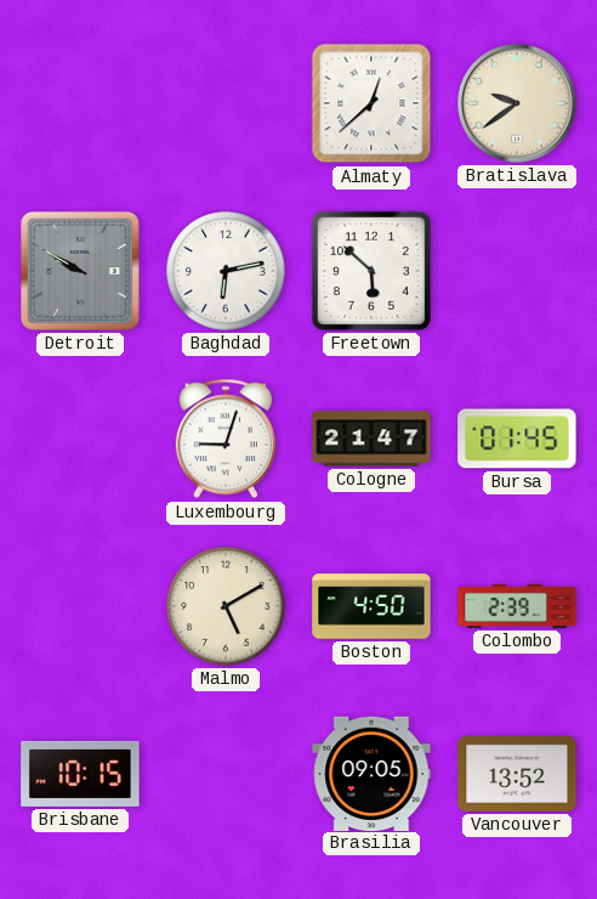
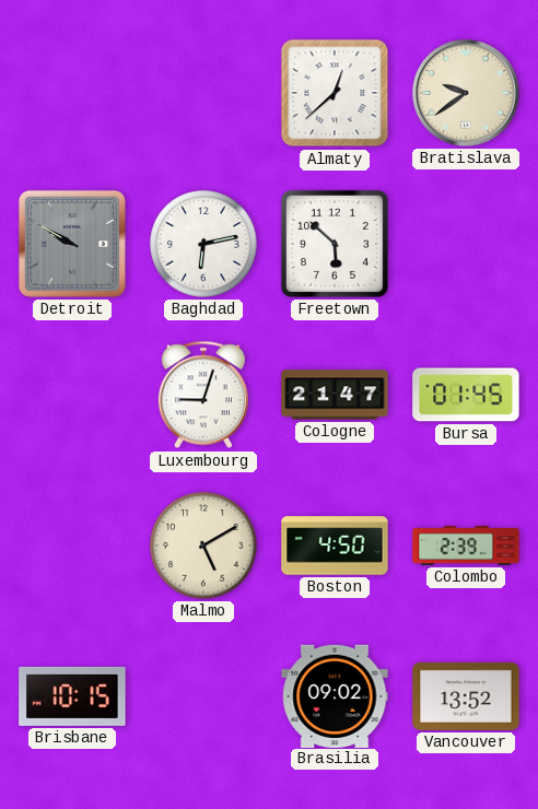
Brasilia: 09:05 -> 09:02 (335, 695)
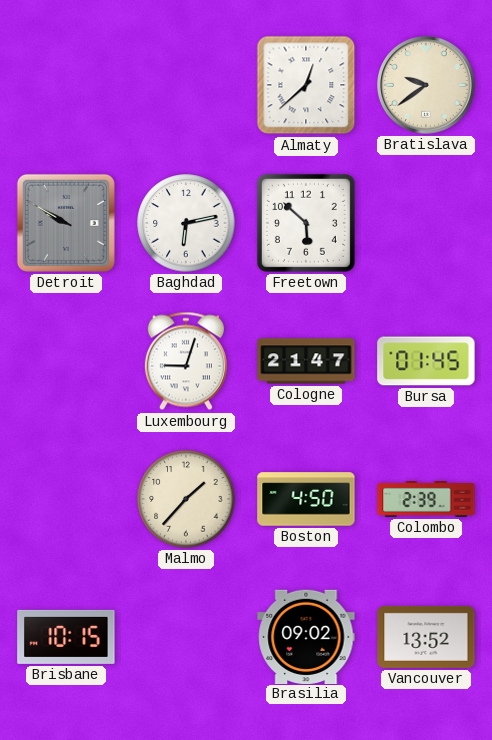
Malmo: 5:10 -> 1:37 (186, 499)
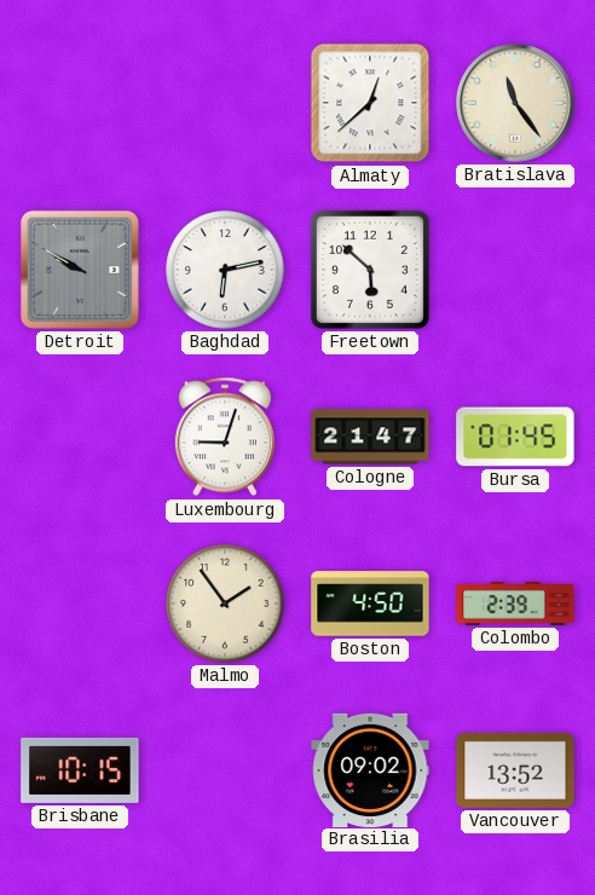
Bratislava: 9:39 -> 11:24 (515, 103)
Malmo: 1:37 -> 1:54 (225, 604)
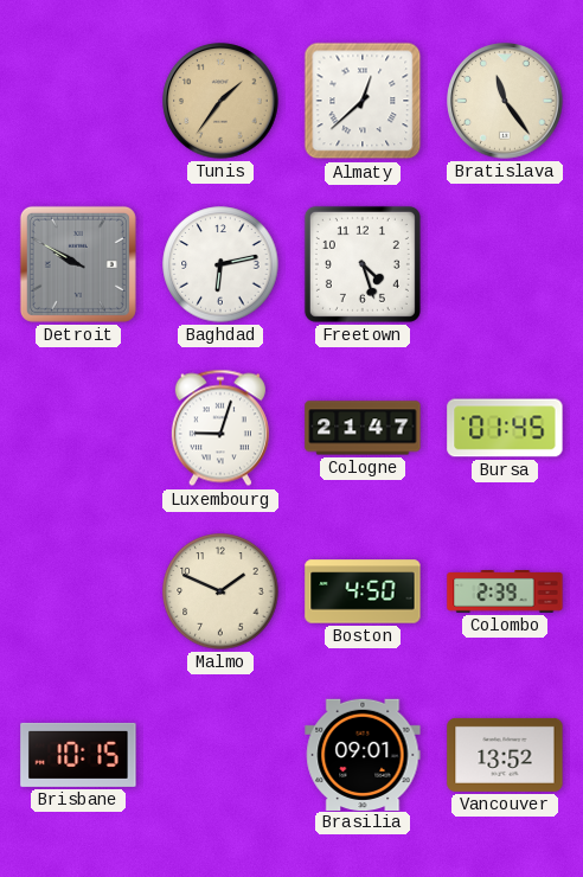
Tunis: none -> 1:36 (220, 101)
Freetown: 5:52 -> 4:27 (363, 264)
Malmo: 1:54 -> 1:49 (220, 591)
Brasilia: 09:02 -> 09:01 (363, 754)
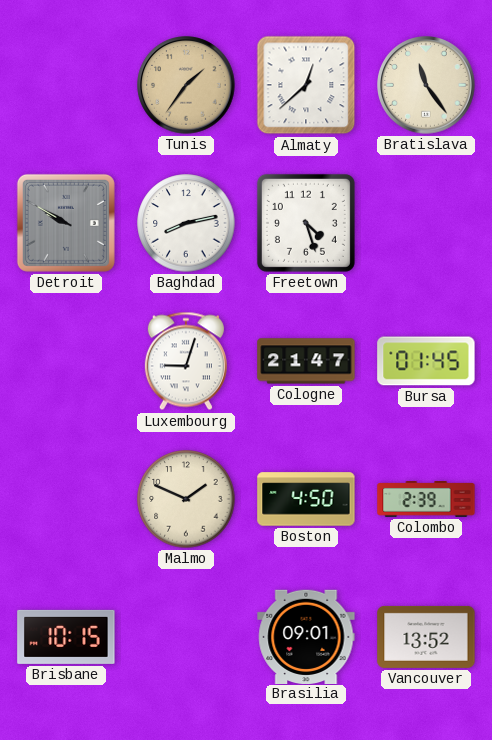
Baghdad: 6:13 -> 8:13 (186, 223)
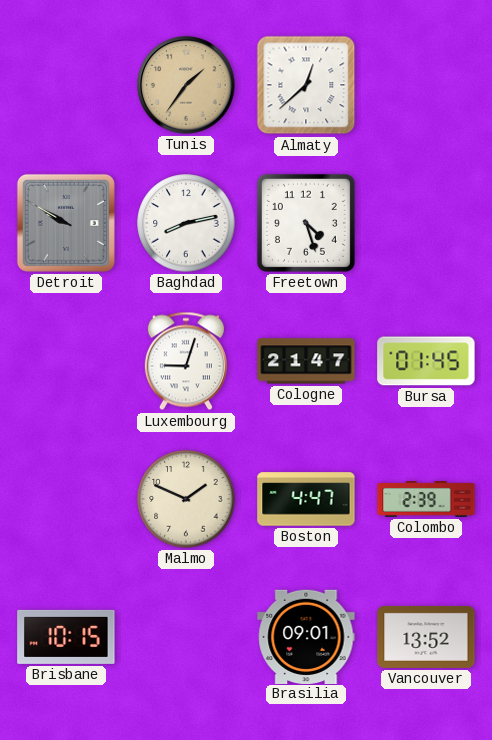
Bratislava: 11:24 -> none (426, 85)
Boston: 4:50 -> 4:47 (306, 499)
